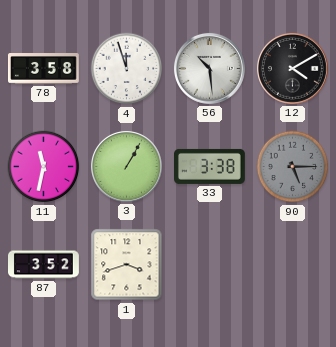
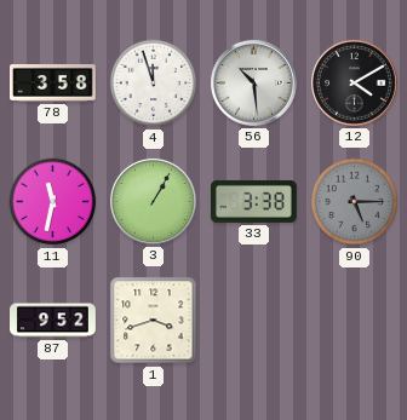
87: 3:52 -> 9:52 (53, 321)
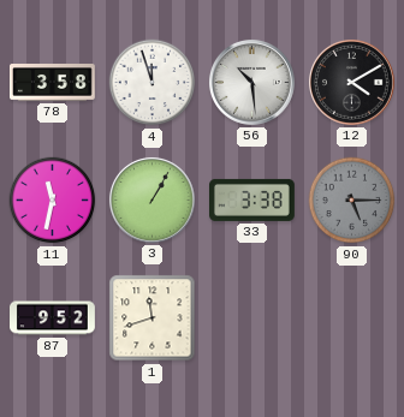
1: 3:42 -> 11:42 (153, 318)
